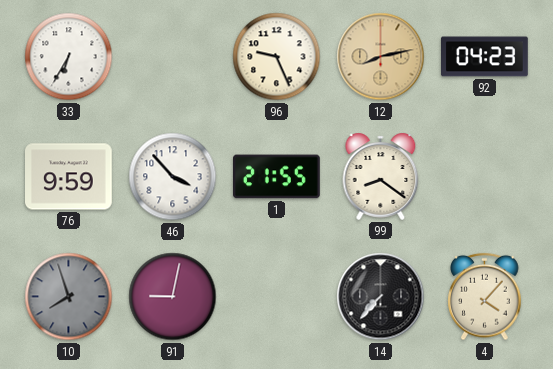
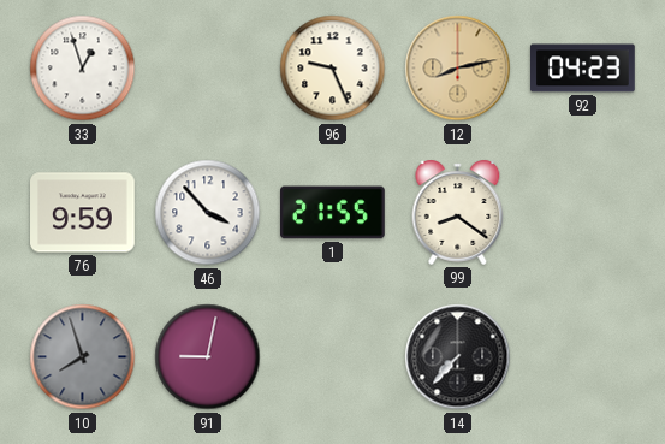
33: 6:35 -> 12:57 (83, 69)
4: 4:07 -> none (485, 297)
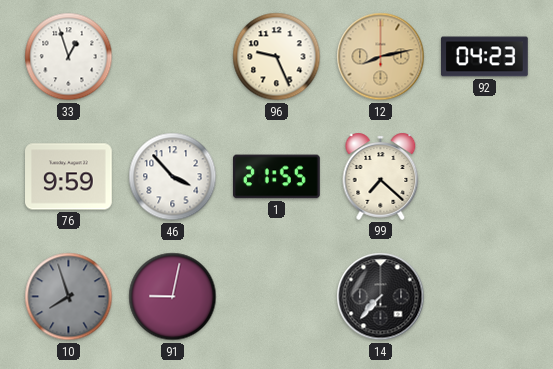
99: 8:21 -> 7:22 (381, 176)
